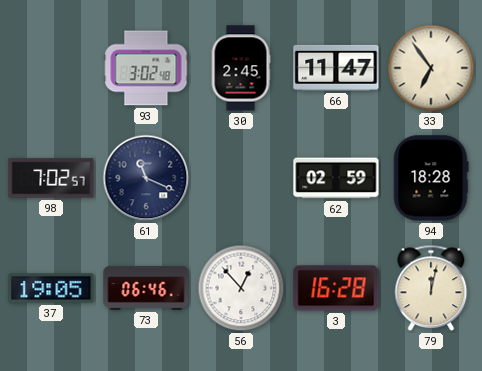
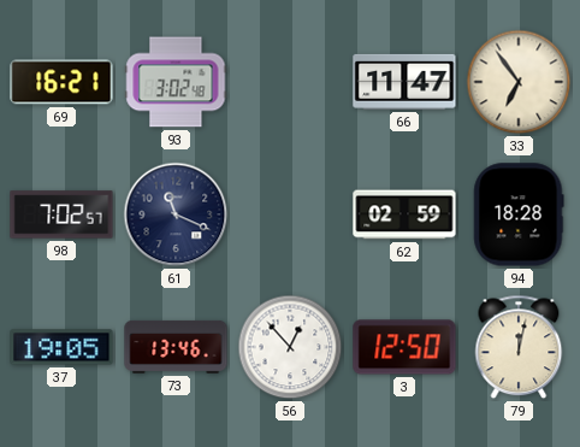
69: none -> 16:21 (61, 82)
30: 2:45 -> none (241, 68)
73: 06:46 -> 13:46 (176, 347)
3: 16:28 -> 12:50 (404, 347)
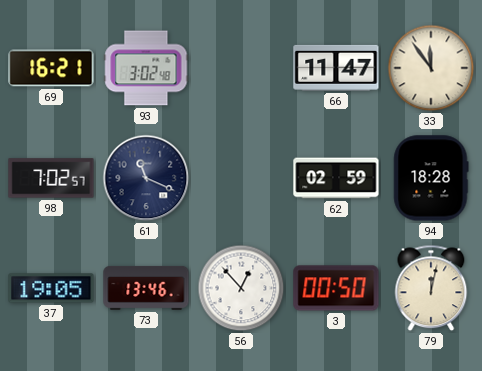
33: 6:54 -> 11:54 (431, 68)
3: 12:50 -> 00:50 (336, 288)
